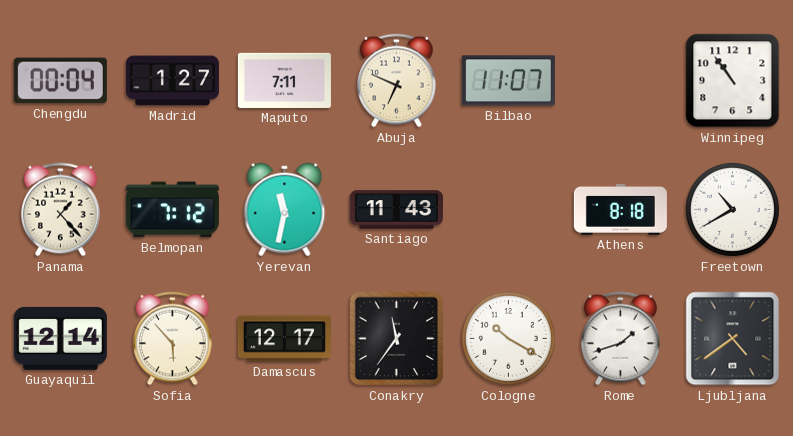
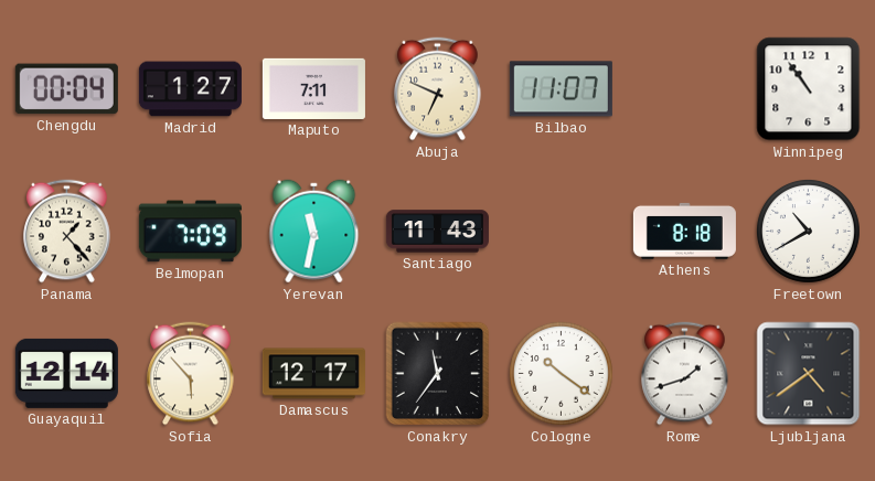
Belmopan: 7:12 -> 7:09 (190, 232)
Cologne: 10:20 -> 10:21 (561, 373)
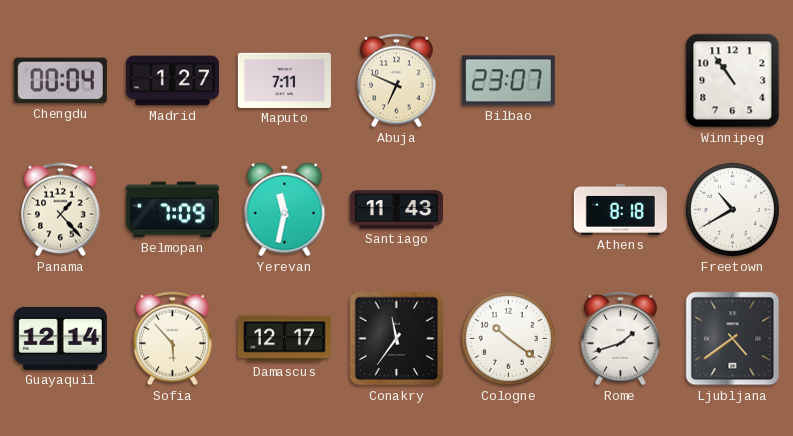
Bilbao: 11:07 -> 23:07 (508, 81)
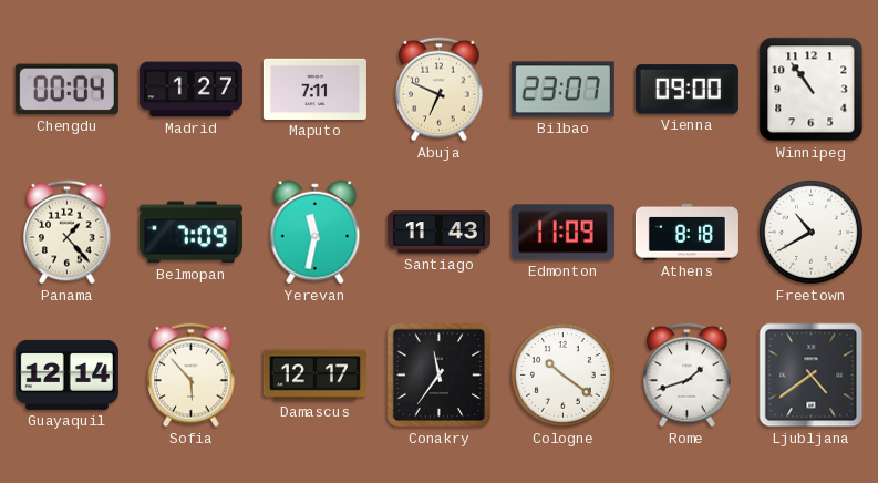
Vienna: none -> 09:00 (686, 90)
Edmonton: none -> 11:09 (562, 233)
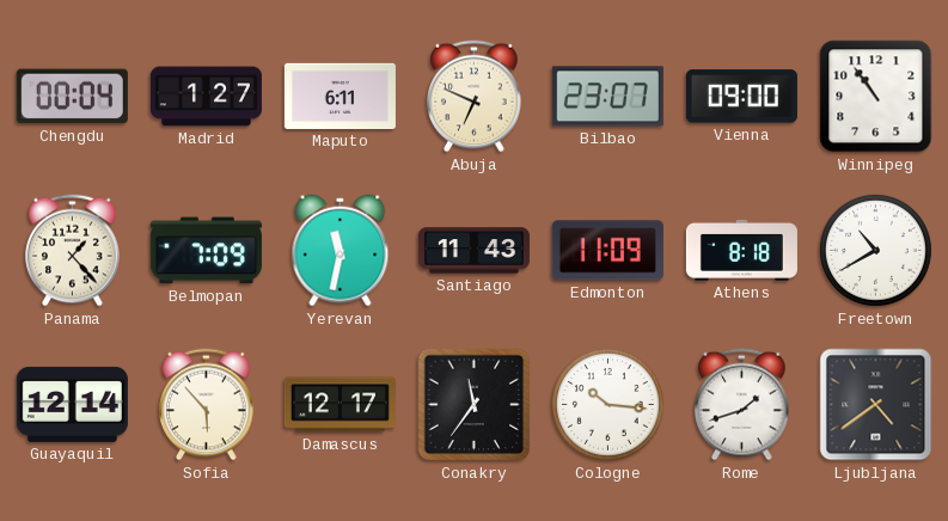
Maputo: 7:11 -> 6:11 (340, 96)
Cologne: 10:21 -> 10:16 (607, 404)
